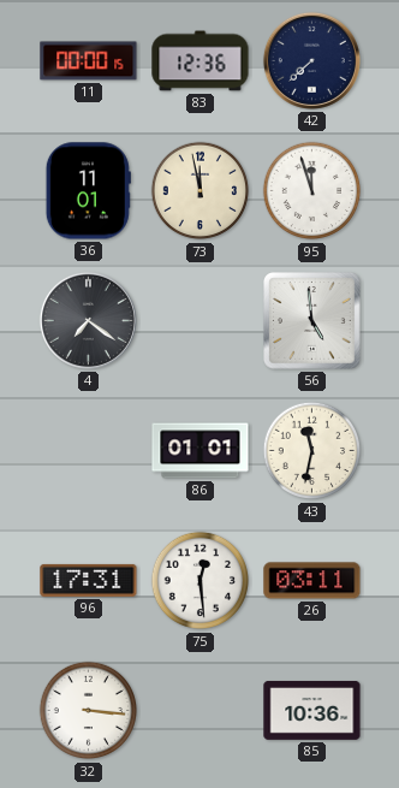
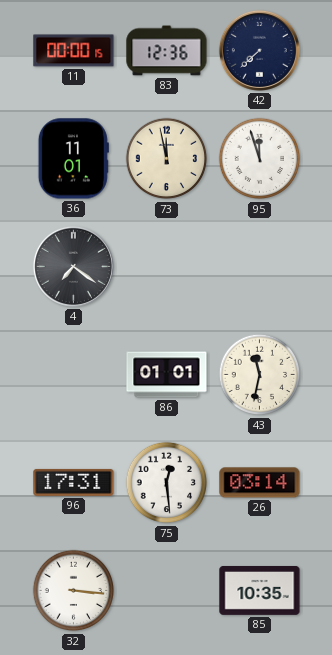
56: 4:59 -> none (312, 321)
26: 03:11 -> 03:14 (260, 483)
85: 10:36 -> 10:35 (260, 590)
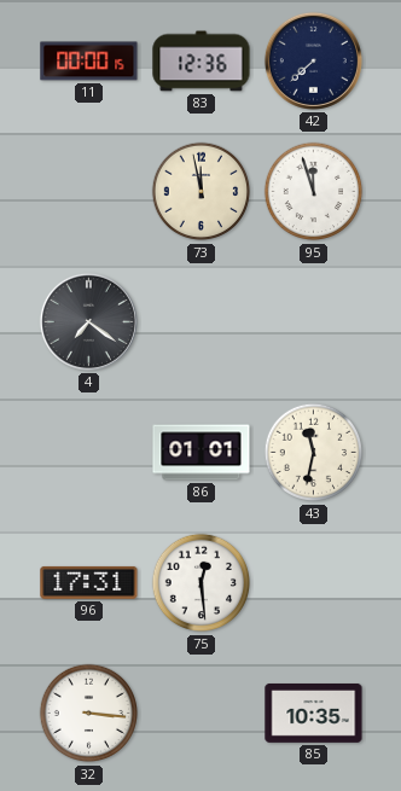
36: 11:01 -> none (73, 159)
26: 03:14 -> none (260, 483)
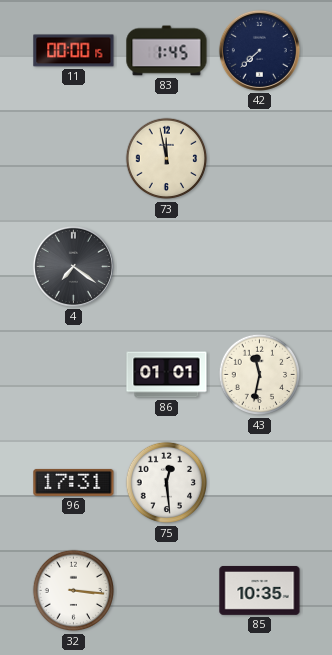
83: 12:36 -> 1:45 (167, 51)
95: 11:57 -> none (314, 192)
